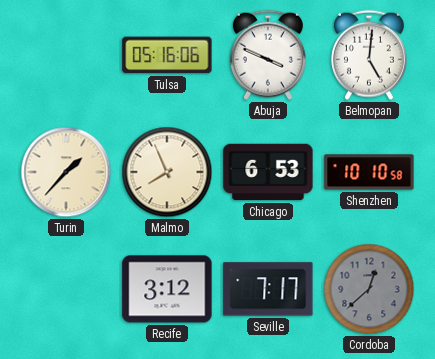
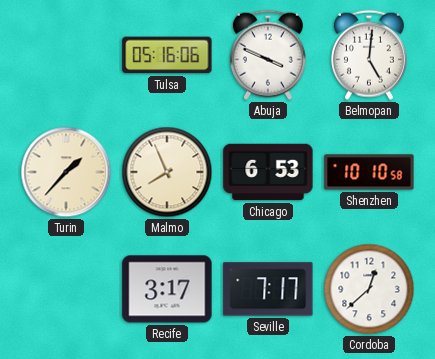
Recife: 3:12 -> 3:17 (167, 289)
Cordoba dial: grey -> white (369, 289)
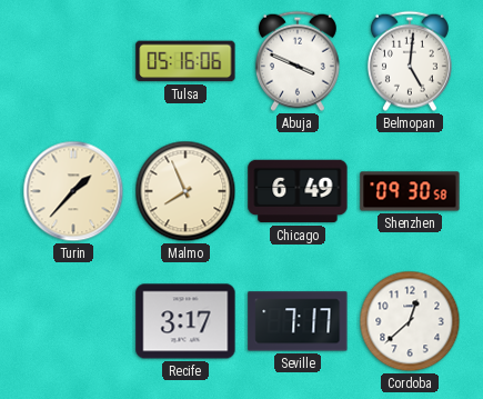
Chicago: 6:53 -> 6:49 (298, 191)
Shenzhen: 10:10 -> 09:30 (410, 191)
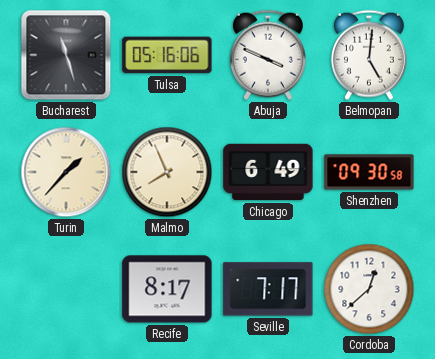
Bucharest: none -> 11:27 (66, 55)
Recife: 3:17 -> 8:17 (167, 289)
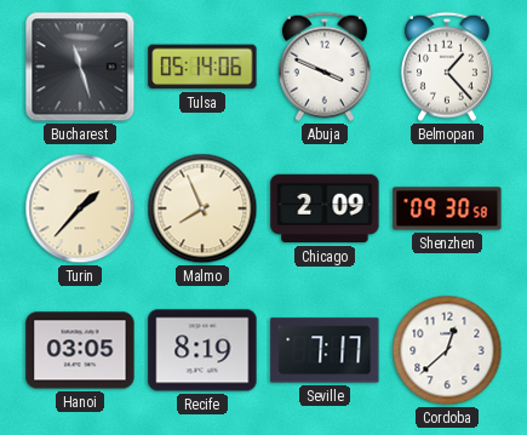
Tulsa: 05:16 -> 05:14 (202, 67)
Belmopan: 5:01 -> 1:23 (447, 67)
Chicago: 6:49 -> 2:09 (325, 208)
Hanoi: none -> 03:05 (80, 350)
Recife: 8:17 -> 8:19 (202, 350)
